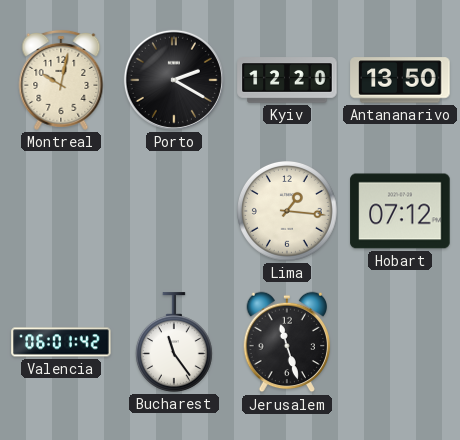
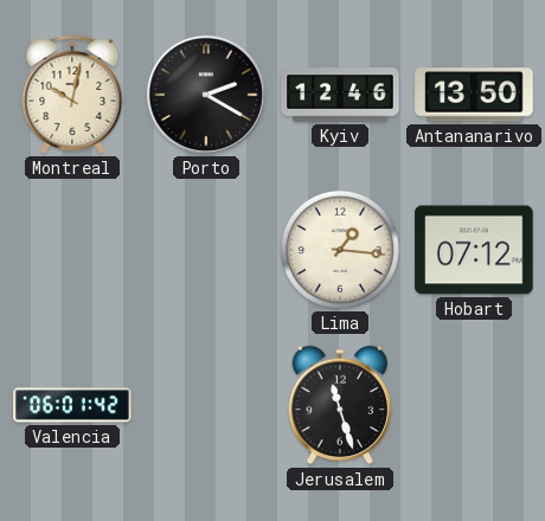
Kyiv: 12:20 -> 12:46 (340, 95)
Bucharest: 11:24 -> none (174, 342)
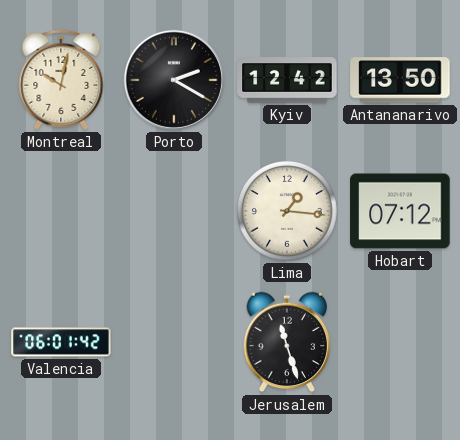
Kyiv: 12:46 -> 12:42 (287, 80)
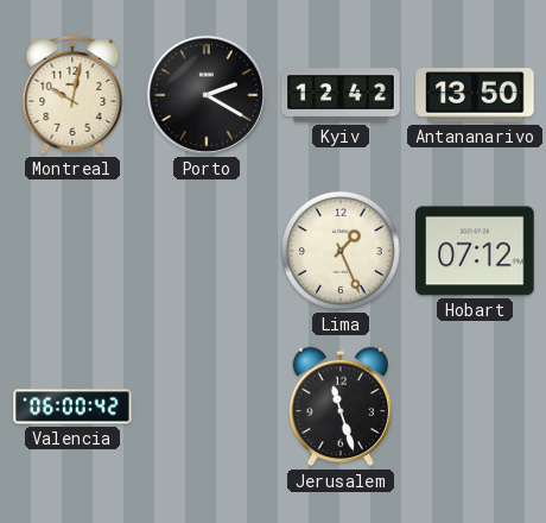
Lima: 1:16 -> 1:26 (341, 251)
Valencia: 06:01 -> 06:00 (72, 407)
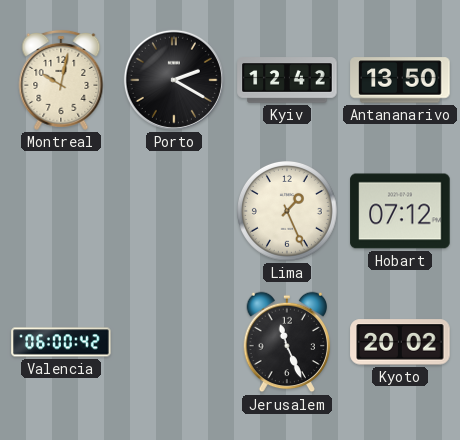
Jerusalem: 11:27 -> 11:26 (287, 342)
Kyoto: none -> 20:02 (400, 342)
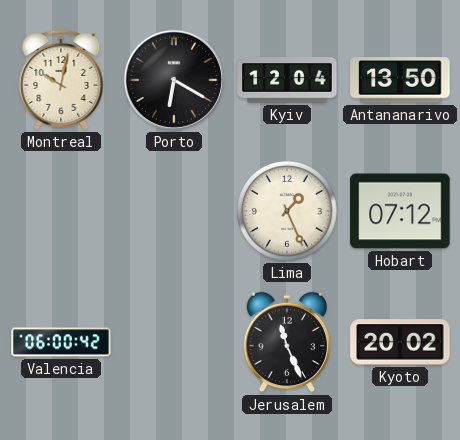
Porto: 2:20 -> 6:20 (174, 80)
Kyiv: 12:42 -> 12:04 (287, 80)
